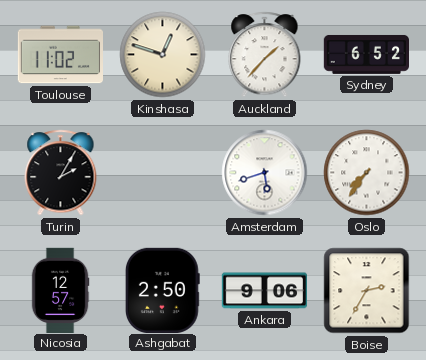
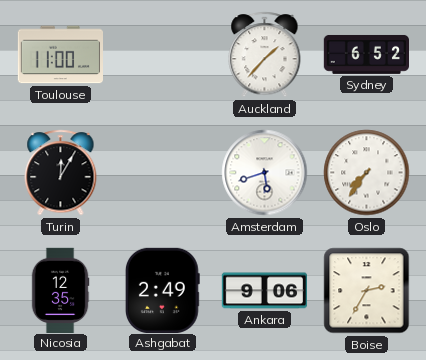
Toulouse: 11:02 -> 11:00 (60, 55)
Kinshasa: 12:48 -> none (163, 55)
Turin: 2:05 -> 12:05 (61, 173)
Nicosia: 12:57 -> 12:35 (60, 290)
Ashgabat: 2:50 -> 2:49 (163, 290)
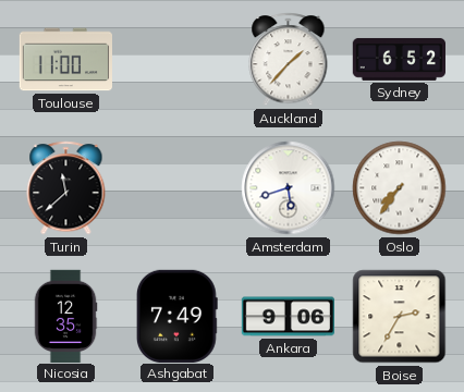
Turin: 12:05 -> 11:38 (66, 188)
Ashgabat: 2:49 -> 7:49 (178, 316)
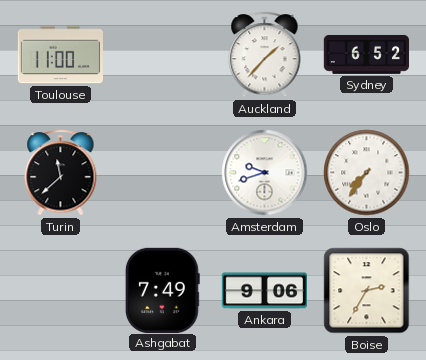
Amsterdam: 5:42 -> 9:42 (265, 173)
Nicosia: 12:35 -> none (65, 316)
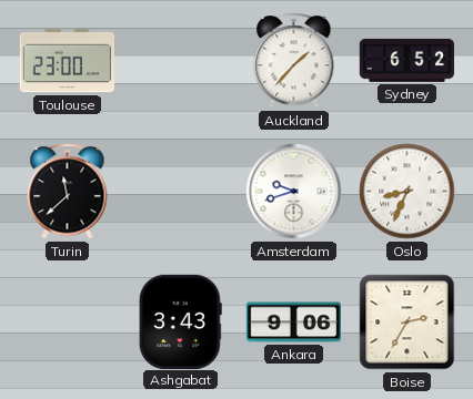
Toulouse: 11:00 -> 23:00 (67, 61)
Oslo: 7:36 -> 8:34 (407, 192)
Ashgabat: 7:49 -> 3:43 (181, 321)
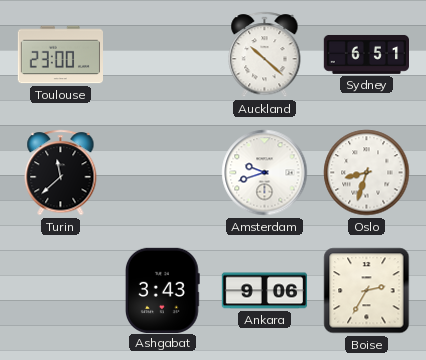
Auckland: 1:37 -> 10:22 (265, 55)
Sydney: 6:52 -> 6:51 (366, 54)
Oslo: 8:34 -> 8:33 (367, 173)
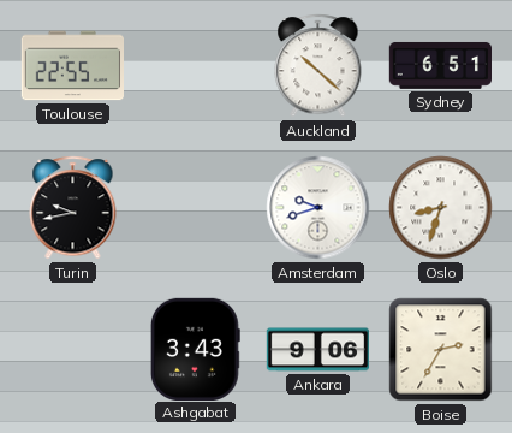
Toulouse: 23:00 -> 22:55 (72, 66)
Turin: 11:38 -> 9:43 (73, 208)
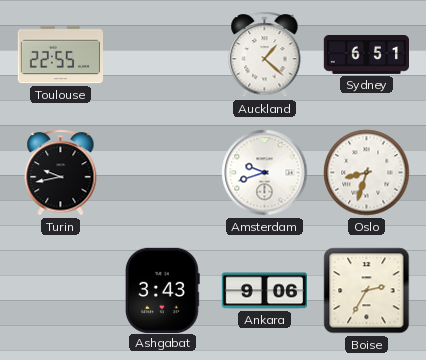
Auckland: 10:22 -> 1:22 (265, 55)
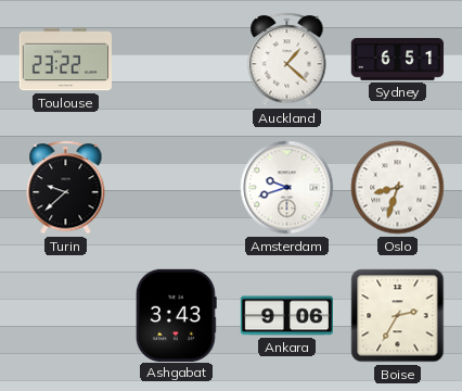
Toulouse: 22:55 -> 23:22 (65, 60)
Turin: 9:43 -> 9:38 (66, 188)
